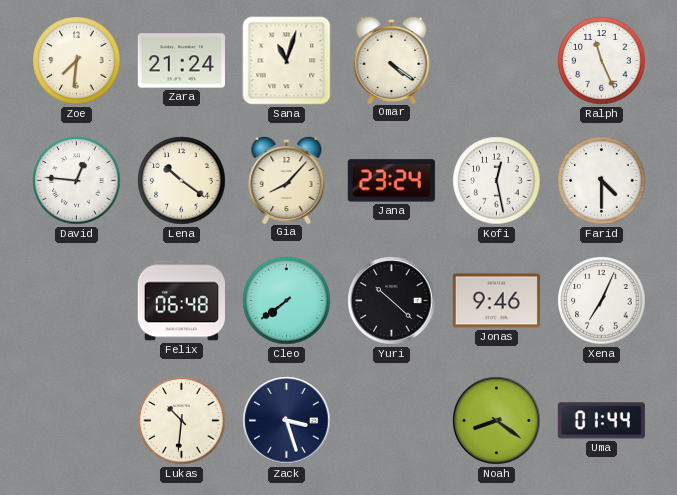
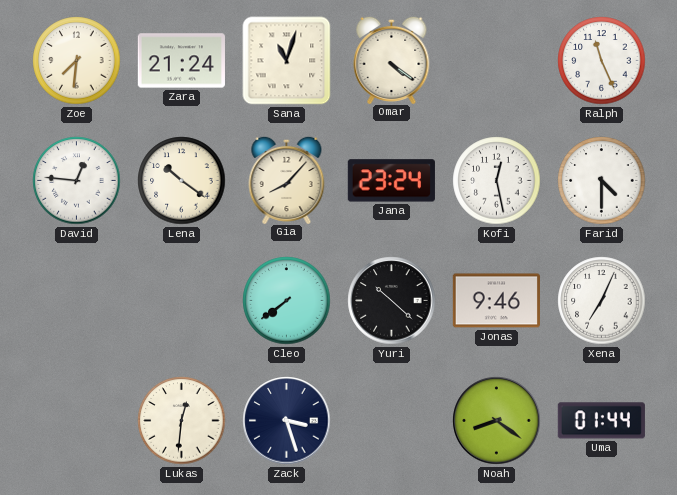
Felix: 06:48 -> none (181, 301)
Lukas: 10:31 -> 12:31 (182, 421)
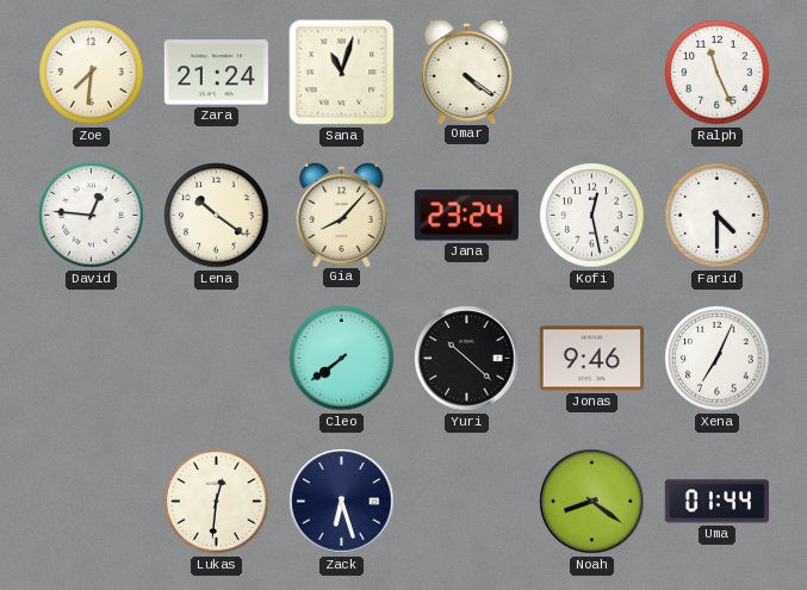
Zack: 3:27 -> 6:27 (342, 502)
